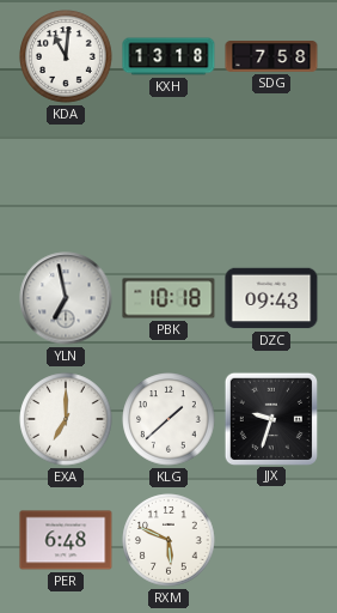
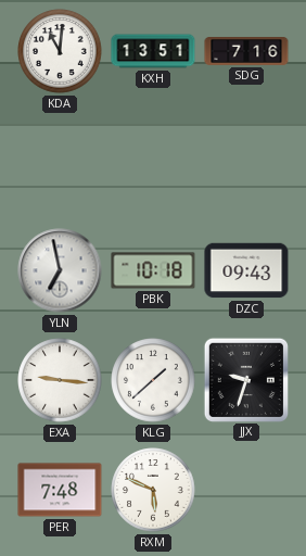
KXH: 13:18 -> 13:51 (153, 51)
SDG: 7:58 -> 7:16 (246, 52)
EXA: 7:00 -> 9:16 (60, 380)
PER: 6:48 -> 7:48 (60, 490)
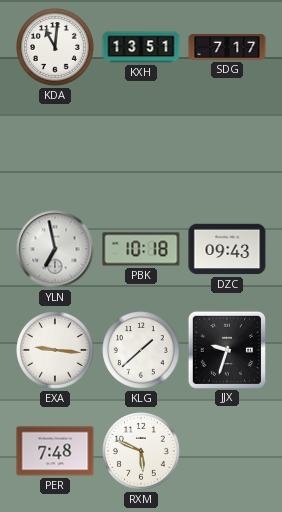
SDG: 7:16 -> 7:17 (227, 48)
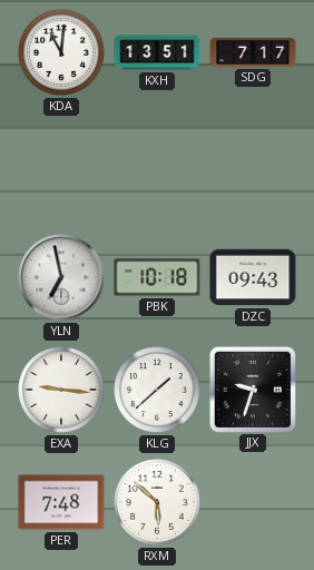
RXM: 5:49 -> 5:52 (157, 502)
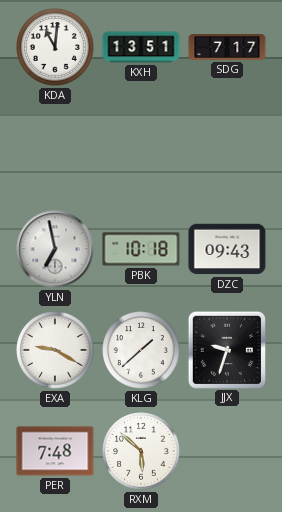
EXA: 9:16 -> 9:20 (55, 350)
